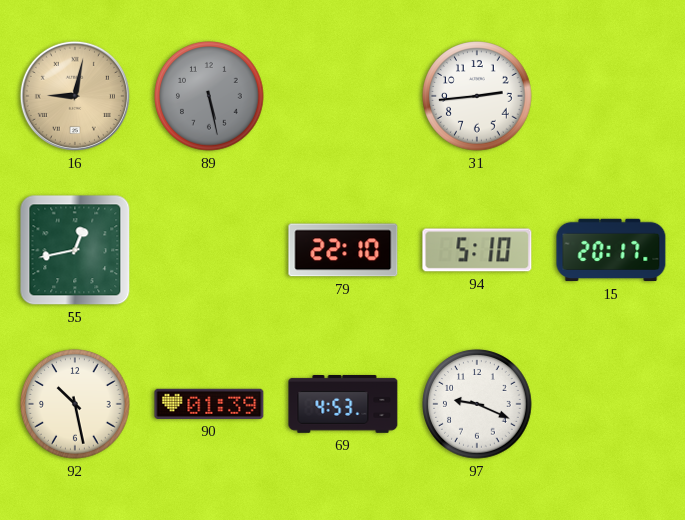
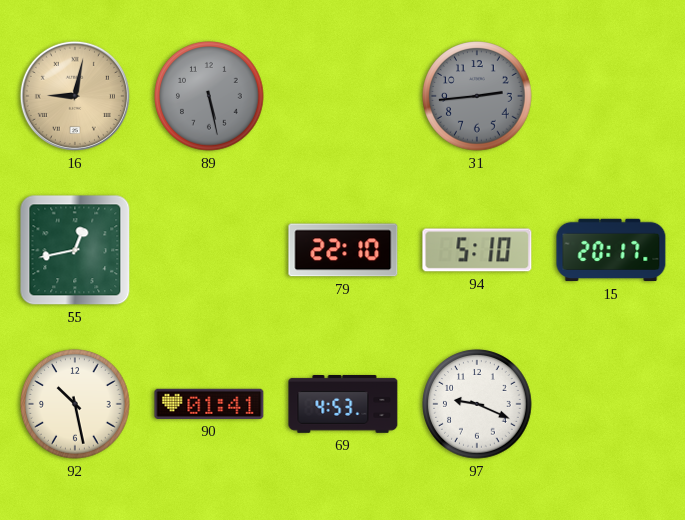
31 dial: white -> grey (477, 96)
90: 01:39 -> 01:41 (209, 404)
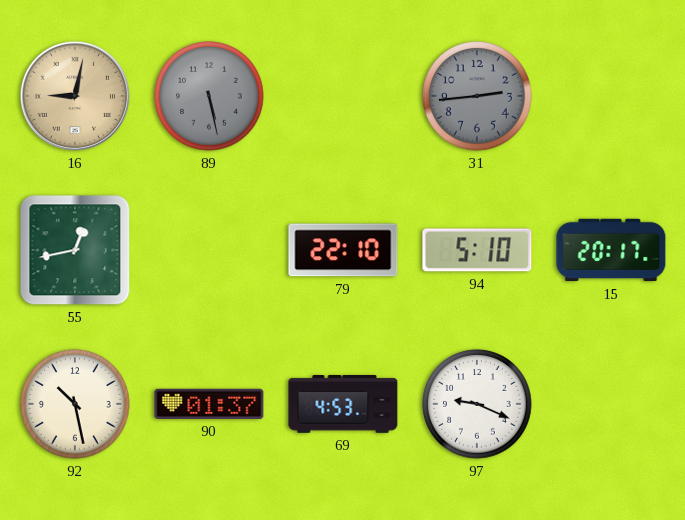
90: 01:41 -> 01:37 (209, 404)
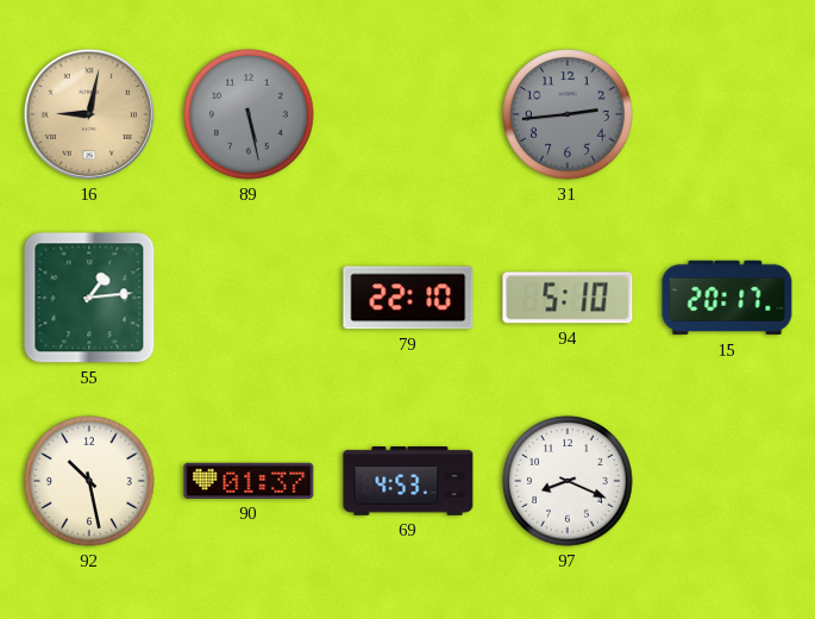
55: 12:43 -> 1:14 (89, 298)
97: 9:19 -> 8:19 (568, 481)
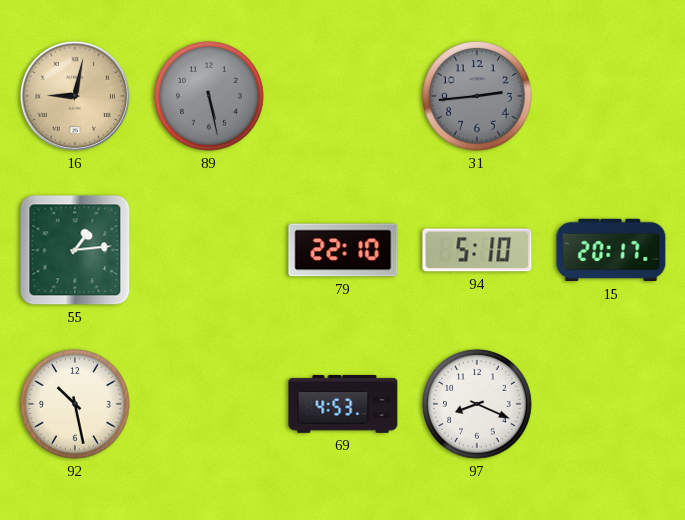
90: 01:37 -> none (249, 481)
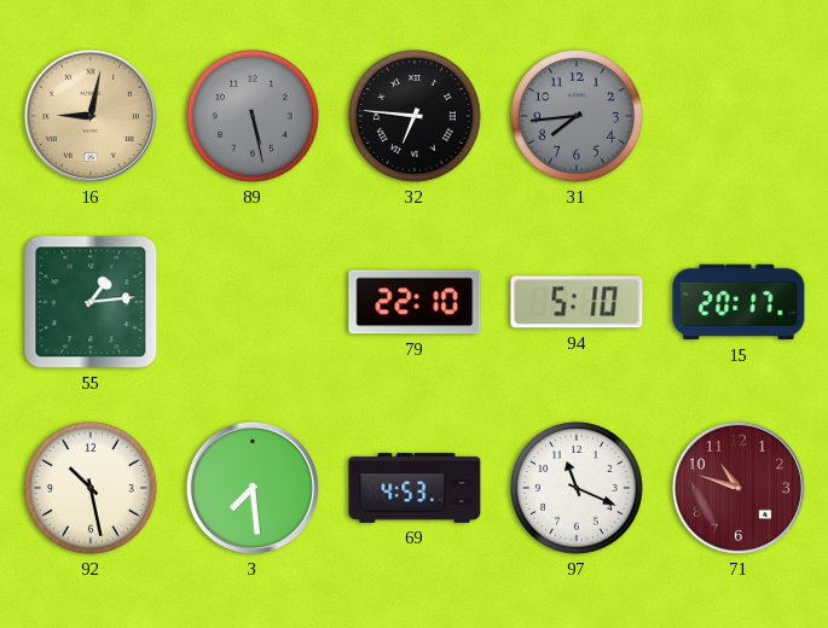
32: none -> 6:46 (415, 116)
31: 2:44 -> 7:44 (577, 116)
3: none -> 7:29 (253, 488)
97: 8:19 -> 11:19 (577, 488)
71: none -> 10:48 (739, 488)
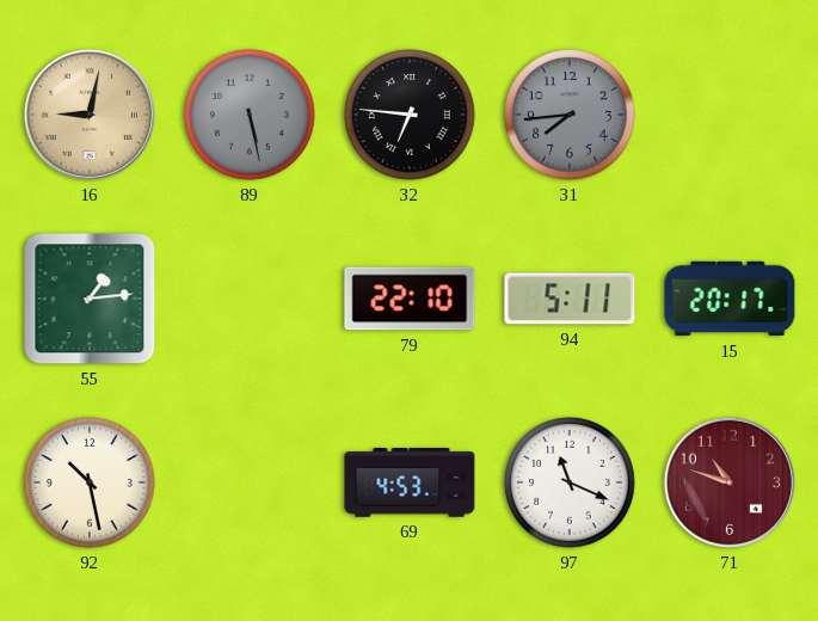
94: 5:10 -> 5:11 (570, 299)
3: 7:29 -> none (253, 488)
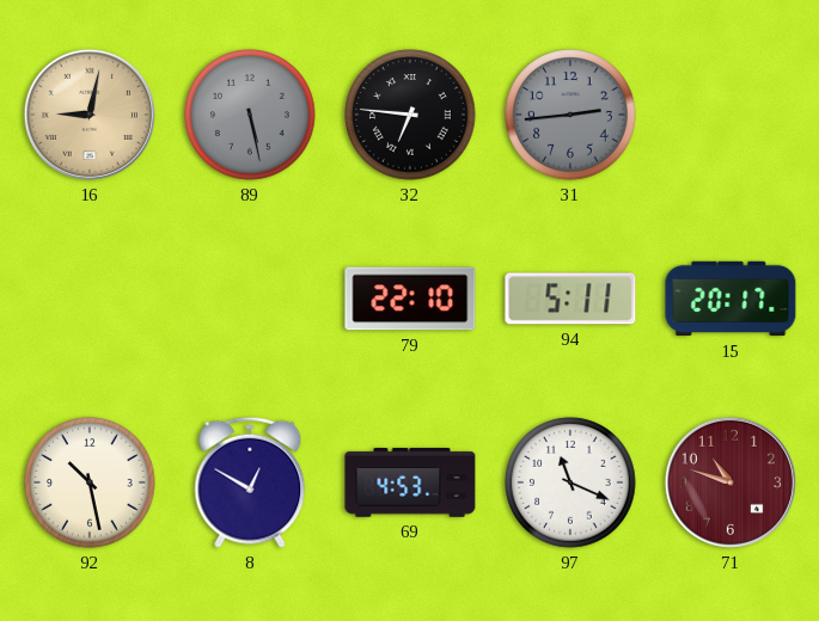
31: 7:44 -> 2:44 (570, 115)
55: 1:14 -> none (90, 299)
8: none -> 12:50 (250, 482)
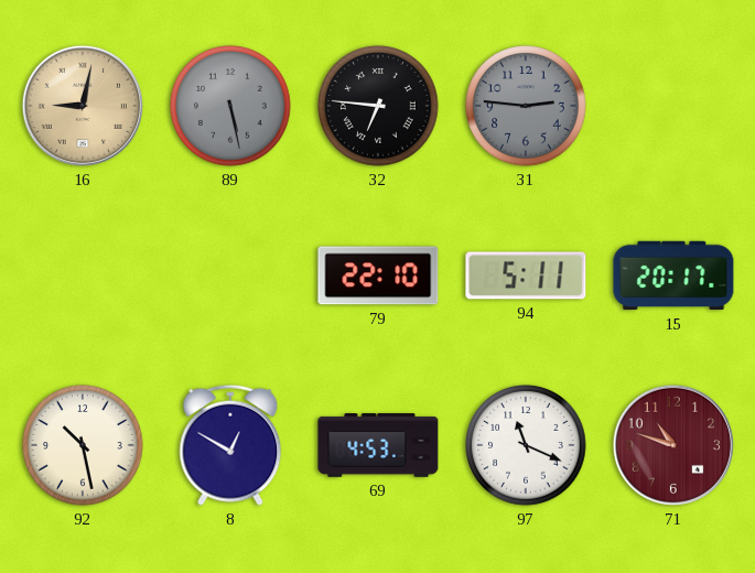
31: 2:44 -> 2:46 (526, 106)
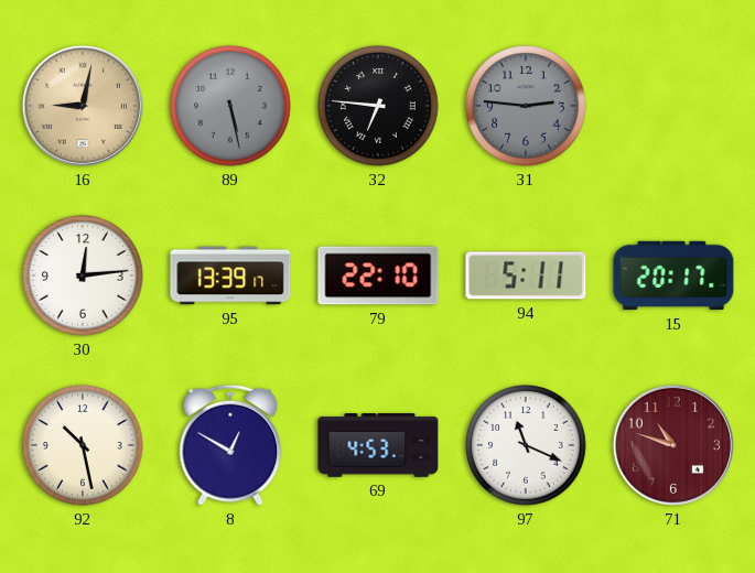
30: none -> 12:14 (83, 275)
95: none -> 13:39 (230, 275)
